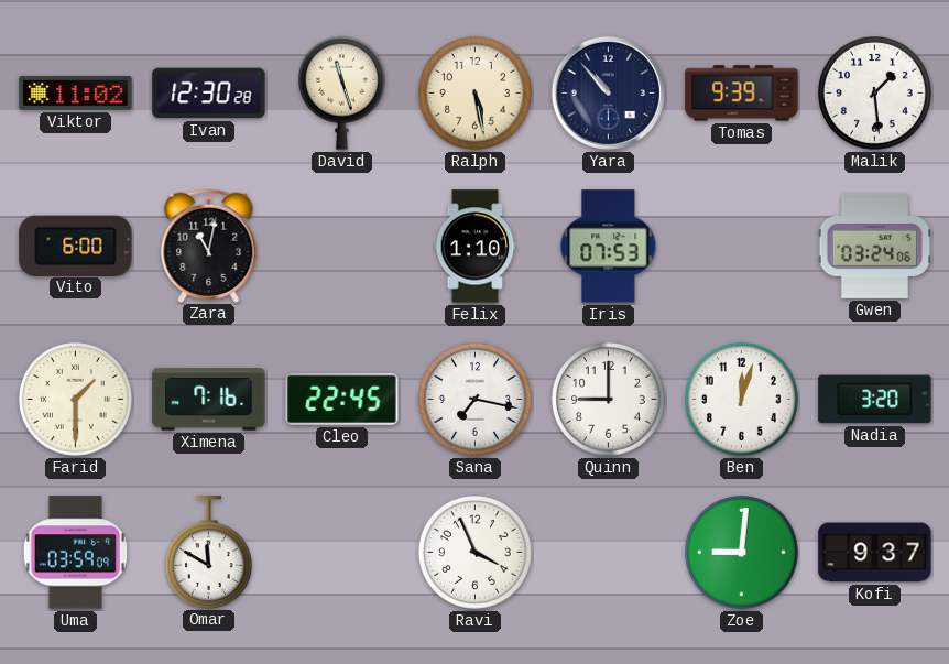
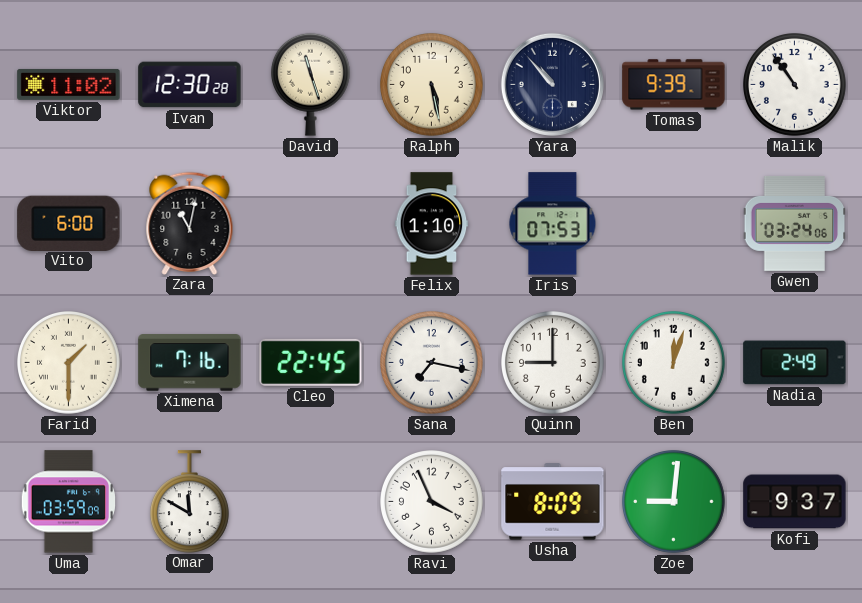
Malik: 1:29 -> 10:54 (795, 85)
Nadia: 3:20 -> 2:49 (795, 363)
Usha: none -> 8:09 (553, 502)
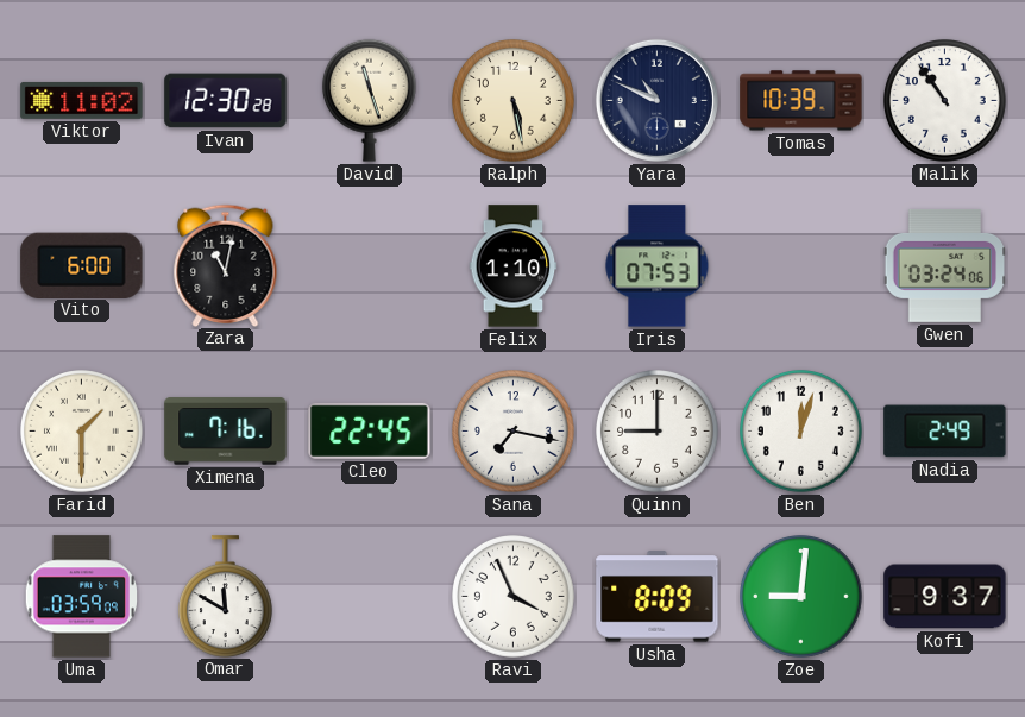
Yara: 10:53 -> 10:49 (656, 100)
Tomas: 9:39 -> 10:39 (801, 101)
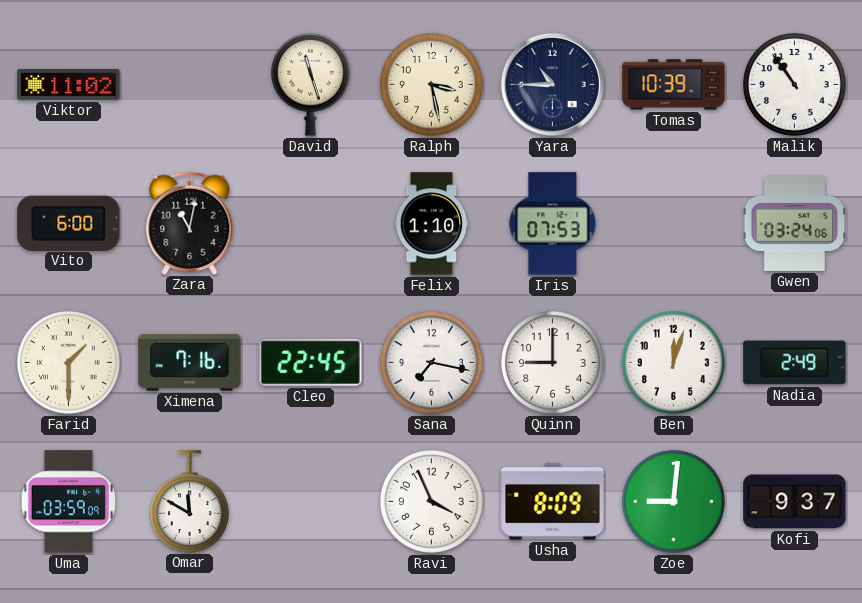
Ivan: 12:30 -> none (226, 101)
Ralph: 5:28 -> 3:28 (432, 85)
Yara: 10:49 -> 10:45 (552, 84)
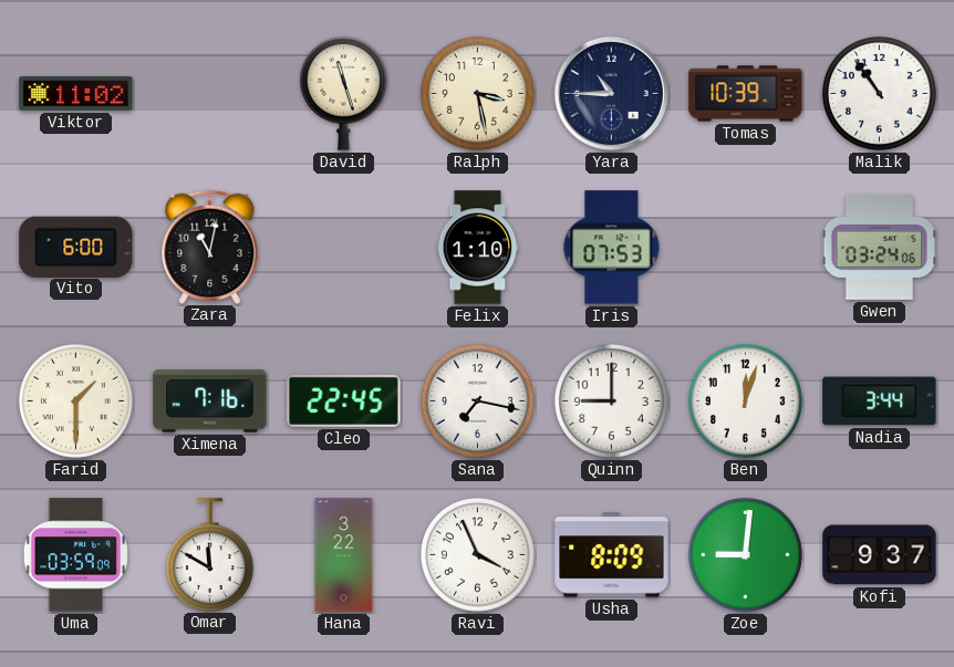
Nadia: 2:49 -> 3:44 (880, 402)
Hana: none -> 3:22 (344, 555)
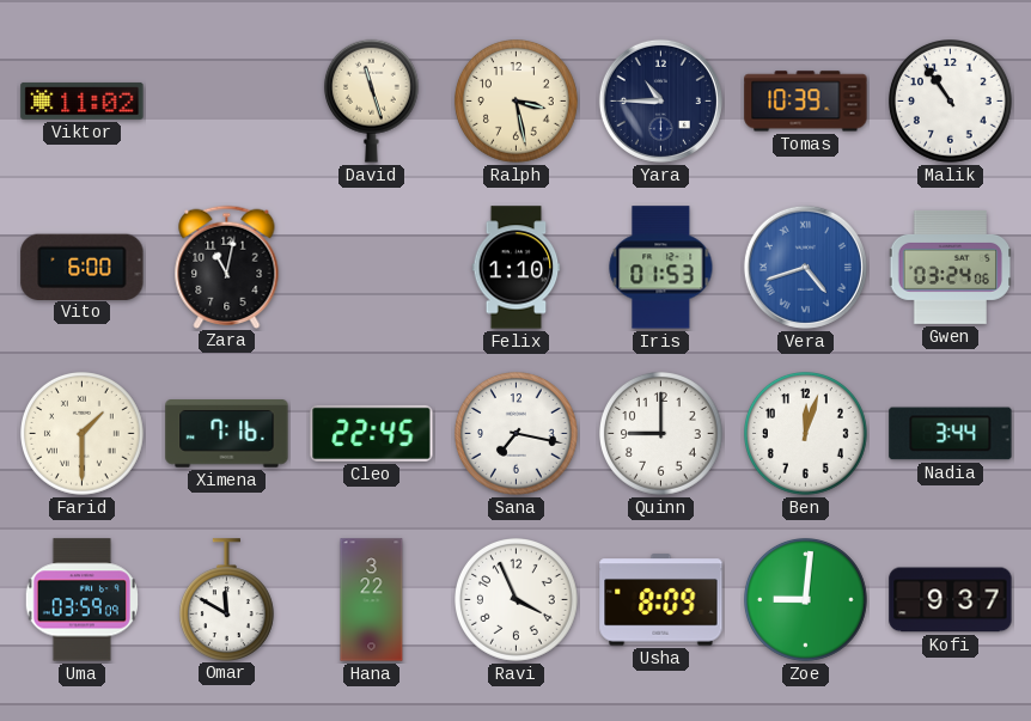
Iris: 07:53 -> 01:53 (661, 268)
Vera: none -> 4:42 (805, 267)
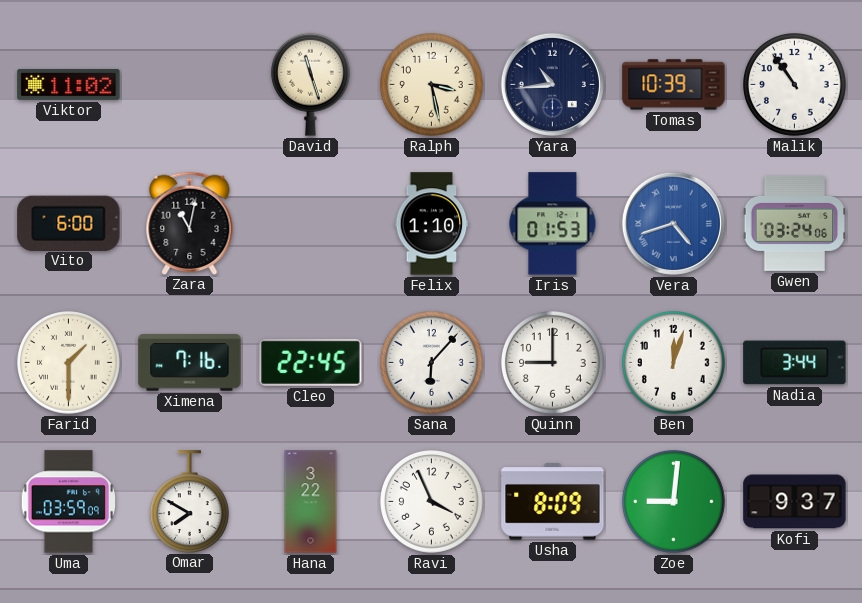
Yara: 10:45 -> 10:44 (552, 84)
Sana: 7:17 -> 6:07 (432, 363)
Omar: 11:50 -> 7:50 (189, 501)
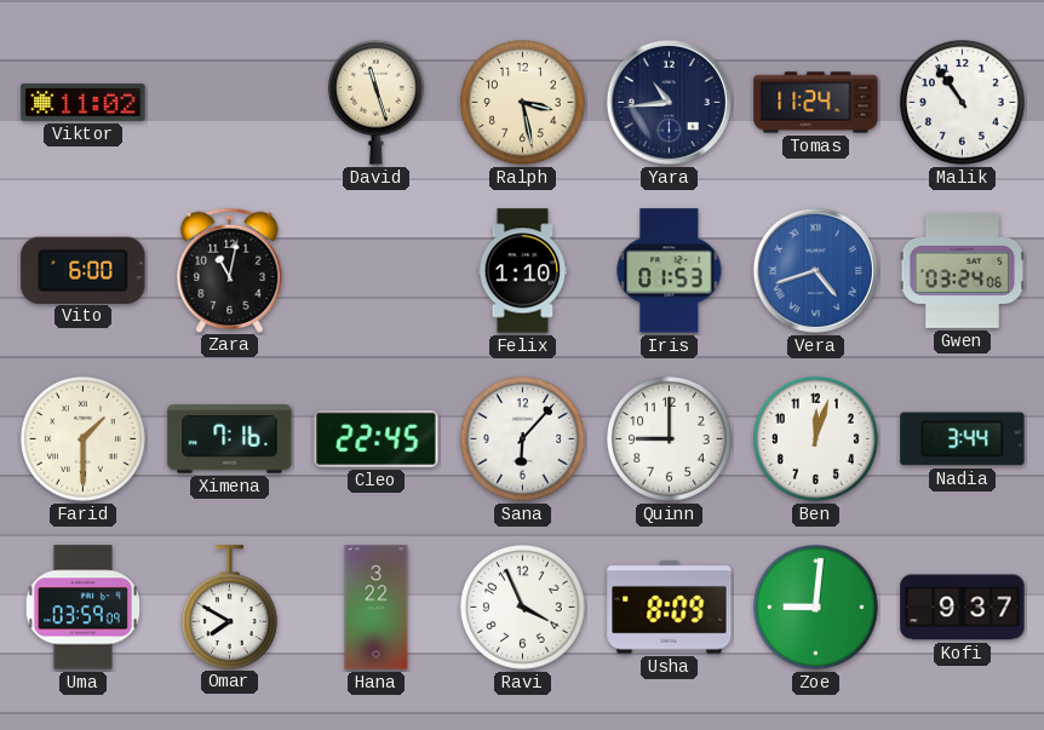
Tomas: 10:39 -> 11:24 (816, 103)
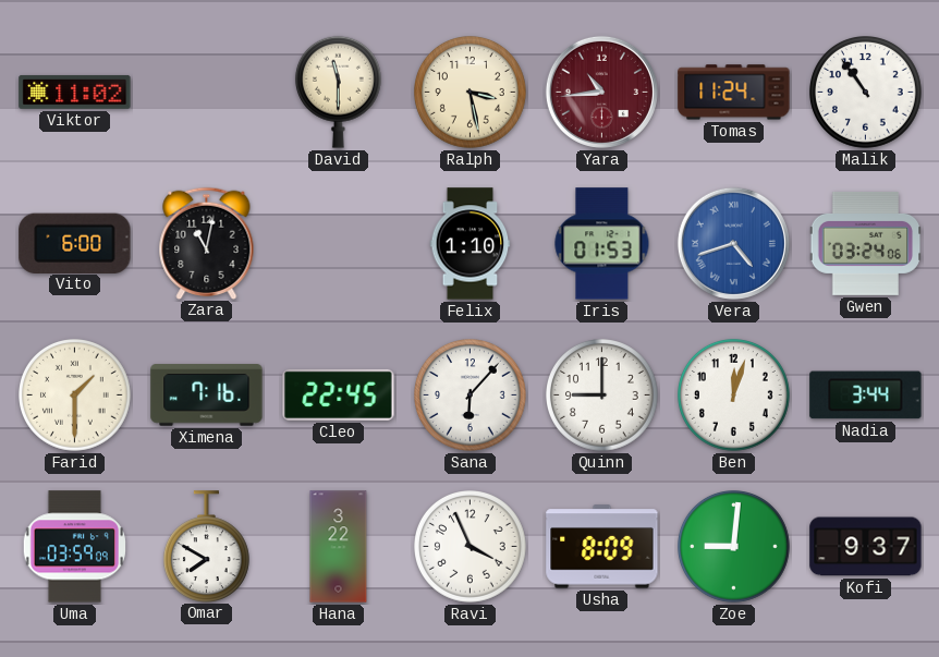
David: 11:27 -> 11:30 (338, 92)
Yara dial: navy -> burgundy (601, 92)
